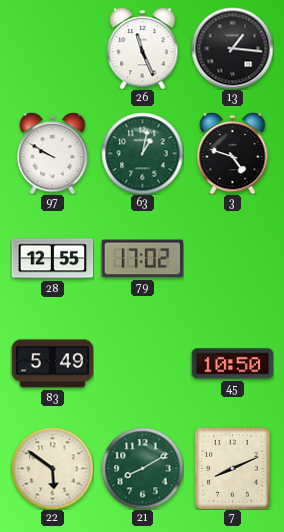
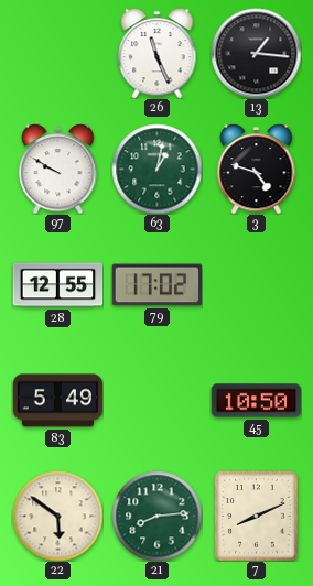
21: 8:10 -> 8:14 (156, 516)
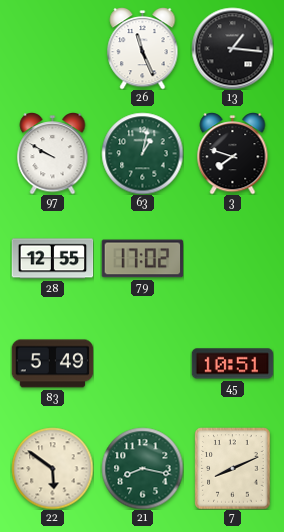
3: 4:48 -> 7:48 (233, 154)
45: 10:50 -> 10:51 (232, 364)
21: 8:14 -> 8:17 (142, 468)
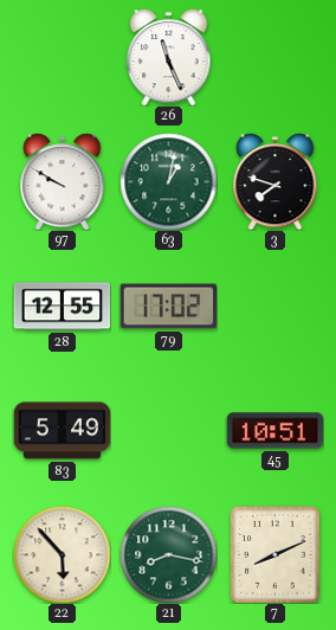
13: 1:16 -> none (232, 48)
22: 5:51 -> 5:53 (62, 554)
